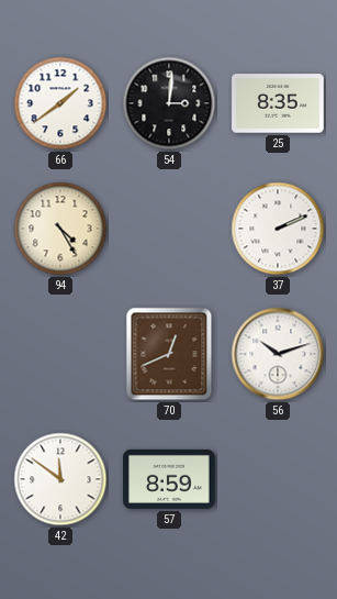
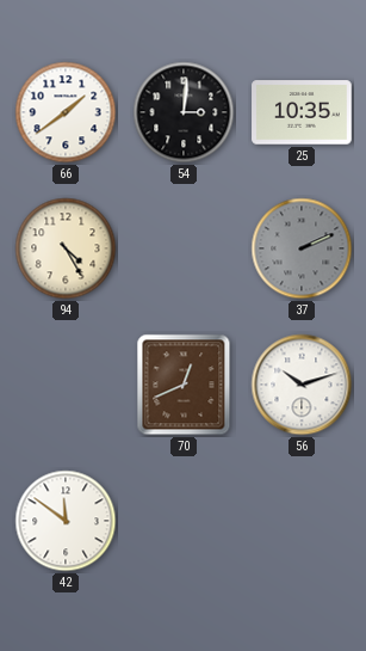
25: 8:35 -> 10:35 (302, 112)
37 dial: white -> grey (302, 248)
57: 8:59 -> none (169, 479)
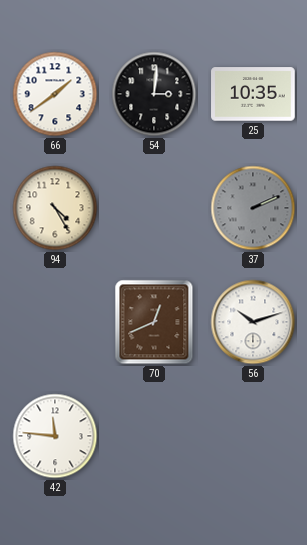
42: 11:51 -> 11:46 (55, 436)
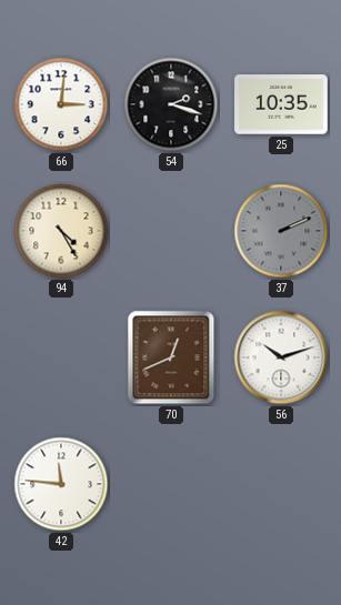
66: 1:39 -> 3:01 (61, 104)
54: 3:01 -> 2:18 (171, 104)
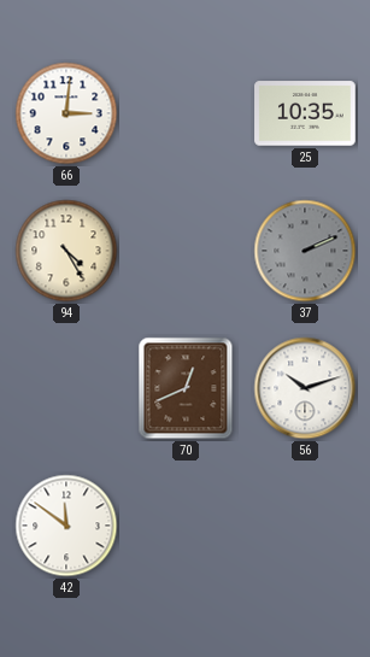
54: 2:18 -> none (171, 104)
42: 11:46 -> 11:51 (66, 526)
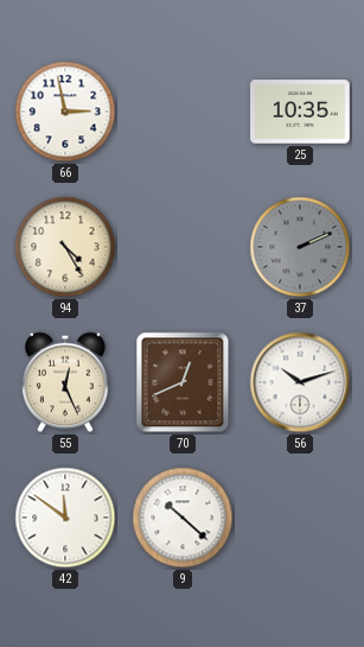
66: 3:01 -> 2:58 (65, 112)
55: none -> 12:26 (66, 382)
9: none -> 10:22 (183, 518)
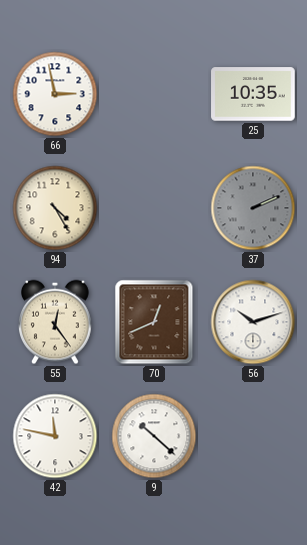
55: 12:26 -> 12:24 (56, 322)
42: 11:51 -> 11:47 (55, 436)
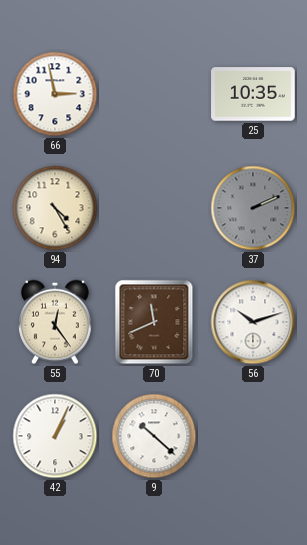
70: 12:41 -> 11:41 (154, 322)
42: 11:47 -> 1:04 (55, 436)
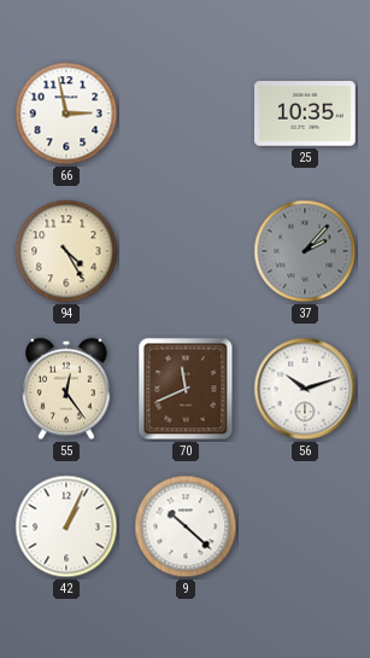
37: 2:11 -> 2:07 (305, 251)
